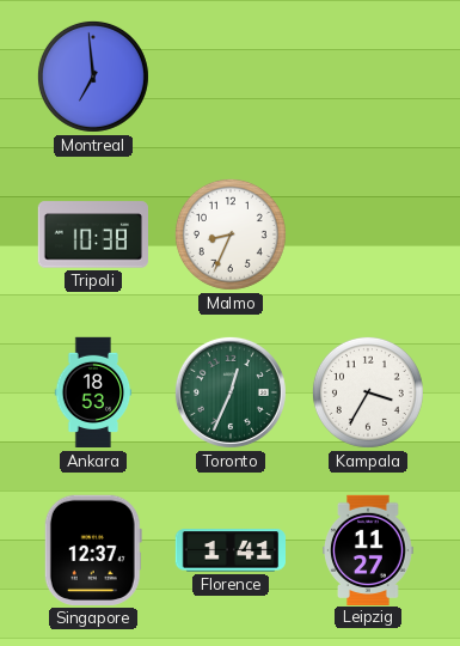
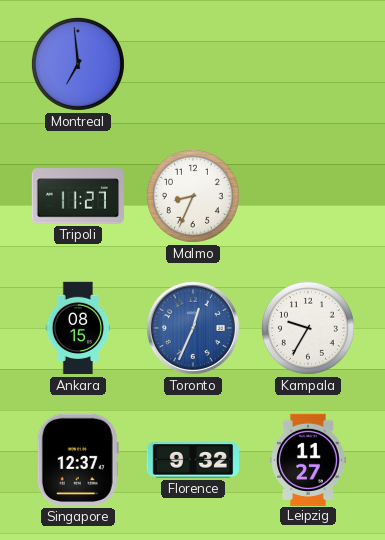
Tripoli: 10:38 -> 11:27 (77, 196)
Ankara: 18:53 -> 08:15 (78, 328)
Toronto dial: green -> blue (193, 328)
Kampala: 3:35 -> 9:35 (308, 328)
Florence: 1:41 -> 9:32 (192, 460)
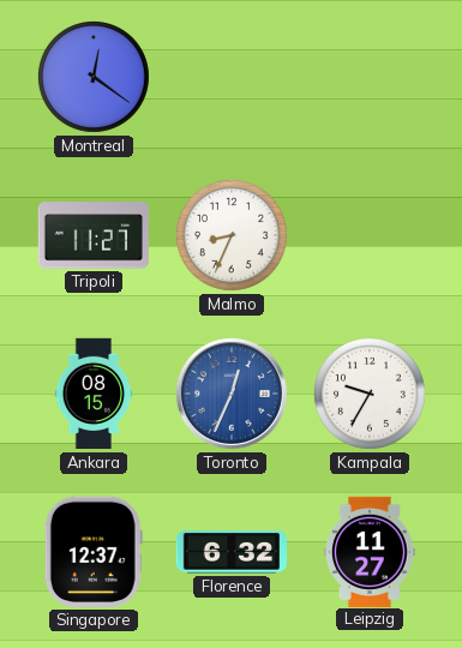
Montreal: 6:59 -> 12:21 (94, 77)
Florence: 9:32 -> 6:32 (230, 552)
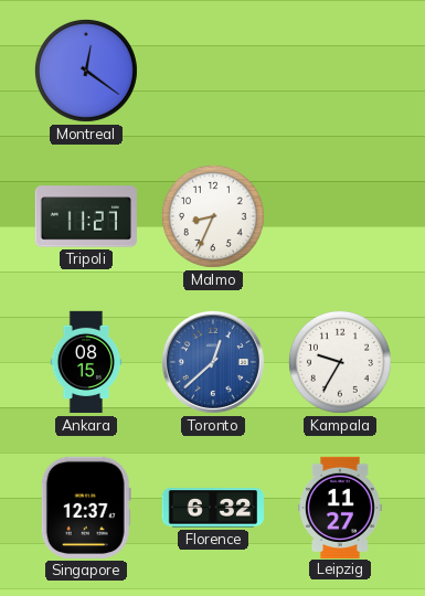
Toronto: 12:34 -> 12:38 (213, 362)
